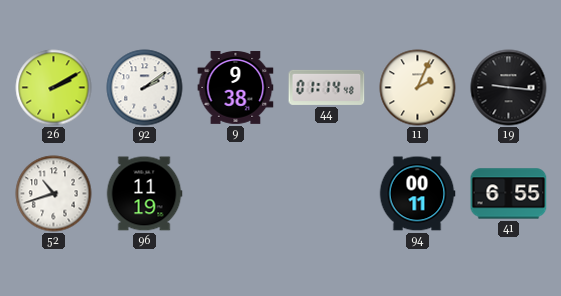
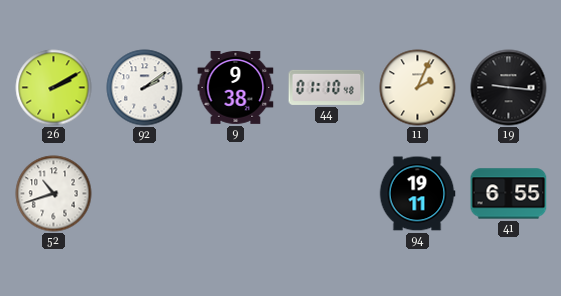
44: 01:14 -> 01:10 (327, 87)
96: 11:19 -> none (144, 194)
94: 00:11 -> 19:11 (417, 194)
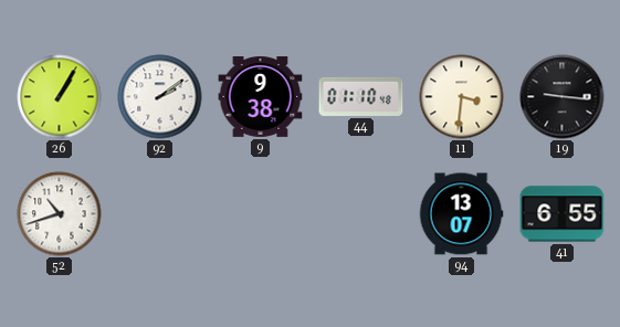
26: 2:10 -> 1:05 (60, 97)
11: 2:04 -> 3:31 (462, 97)
94: 19:11 -> 13:07 (461, 214)
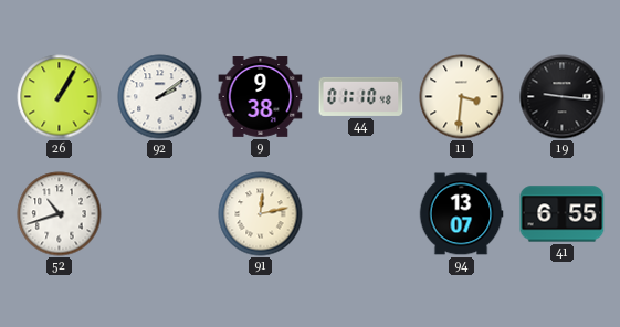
91: none -> 12:13 (261, 214)
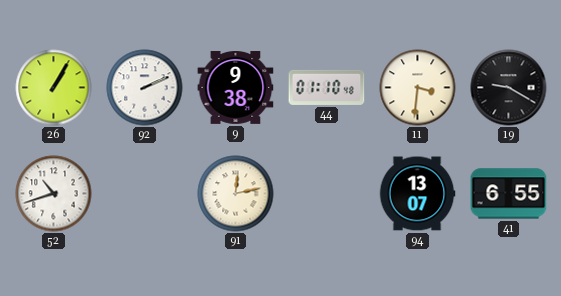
92: 2:09 -> 2:11 (145, 88)
19: 9:16 -> 9:20 (509, 88)
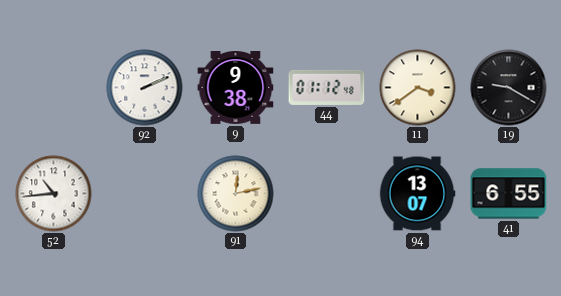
26: 1:05 -> none (54, 88)
44: 01:10 -> 01:12 (327, 87)
11: 3:31 -> 3:39 (418, 88)
52: 10:42 -> 10:44 (54, 194)
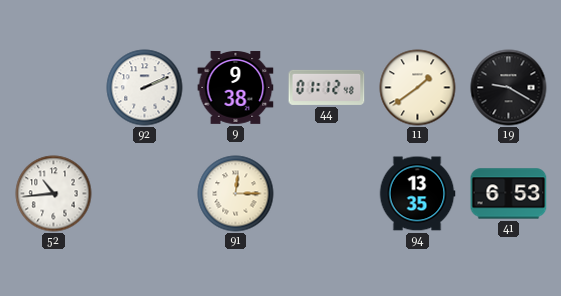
11: 3:39 -> 1:39 (418, 88)
91: 12:13 -> 12:15 (236, 194)
94: 13:07 -> 13:35 (417, 194)
41: 6:55 -> 6:53 (509, 194)
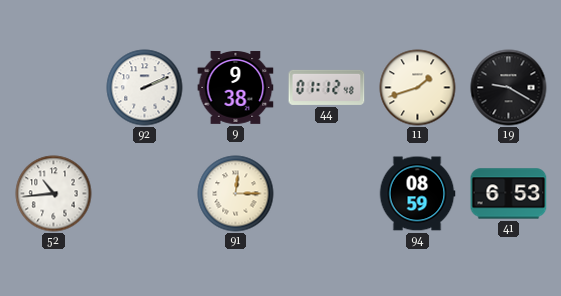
11: 1:39 -> 1:42 (418, 88)
94: 13:35 -> 08:59 (417, 194)
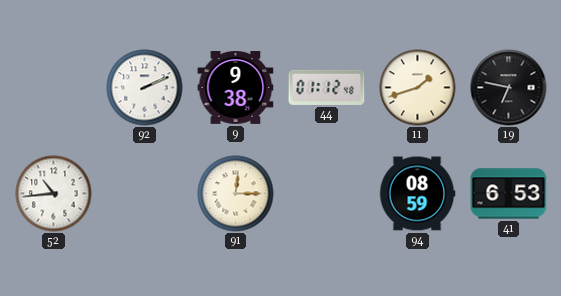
19: 9:20 -> 6:47 (509, 88)
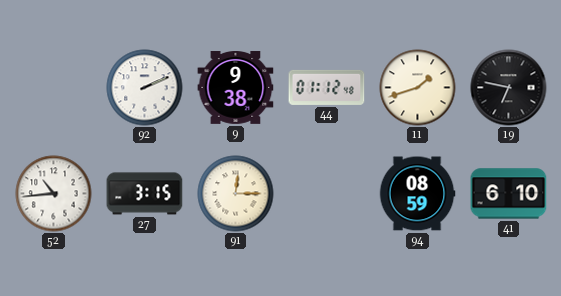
27: none -> 3:15 (145, 194)
41: 6:53 -> 6:10 (509, 194)
